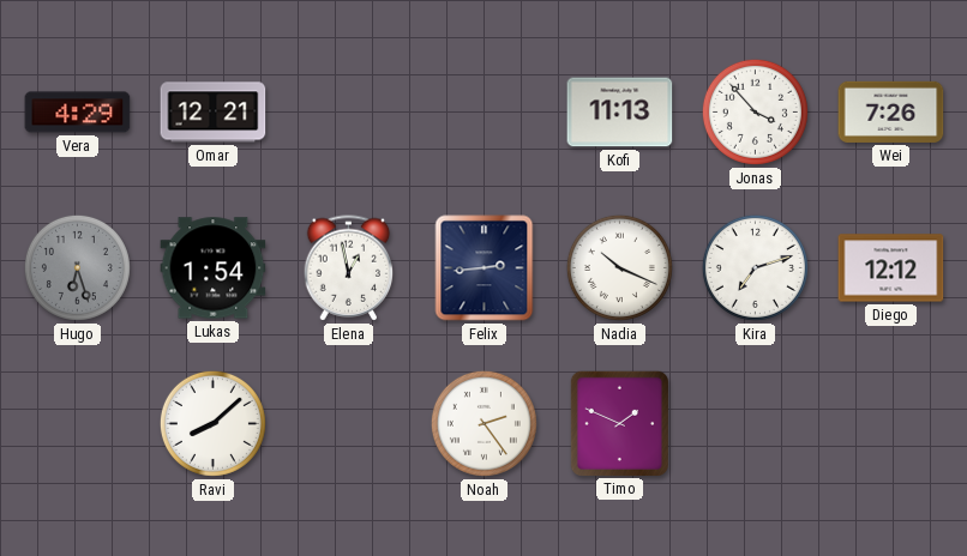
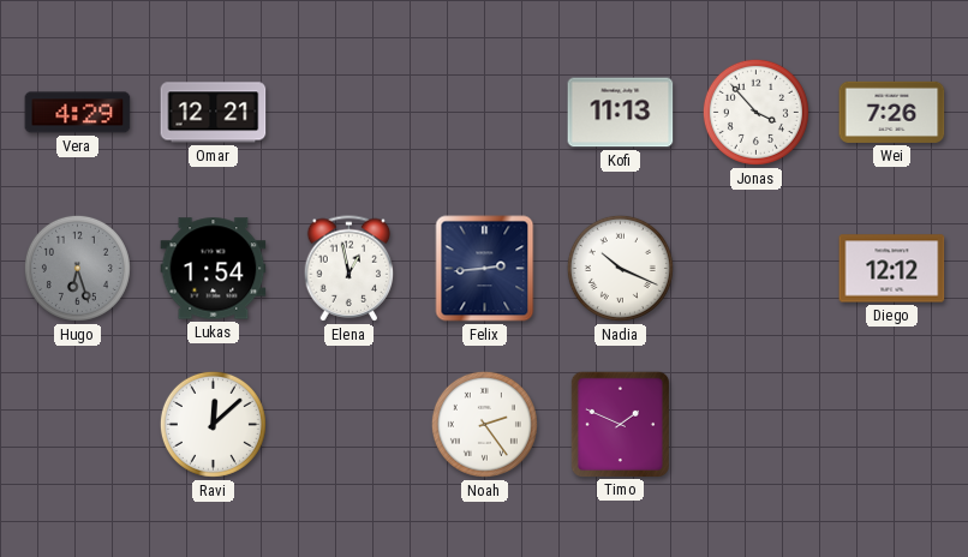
Kira: 7:12 -> none (755, 267)
Ravi: 8:08 -> 12:08 (213, 424)
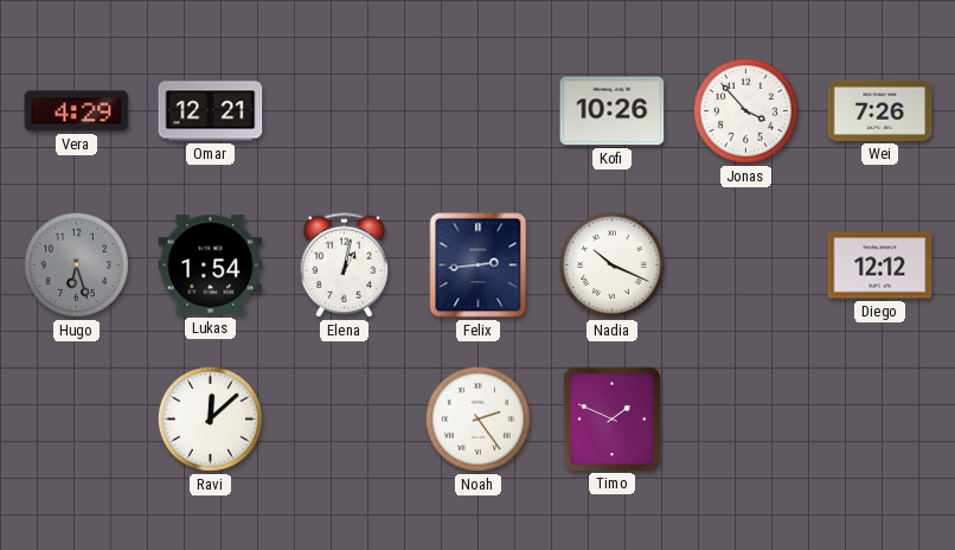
Kofi: 11:13 -> 10:26 (613, 111)
Elena: 12:58 -> 1:02 (345, 266)
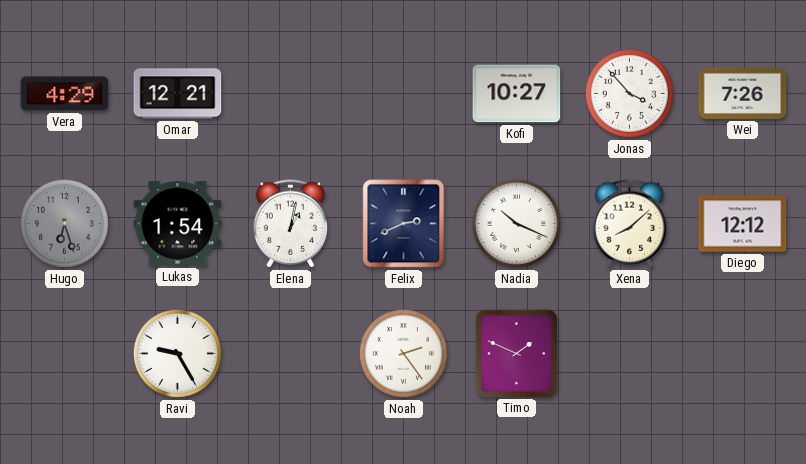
Kofi: 10:26 -> 10:27 (517, 94)
Felix: 2:44 -> 2:41 (404, 224)
Xena: none -> 8:08 (630, 224)
Ravi: 12:08 -> 9:25 (177, 353)
